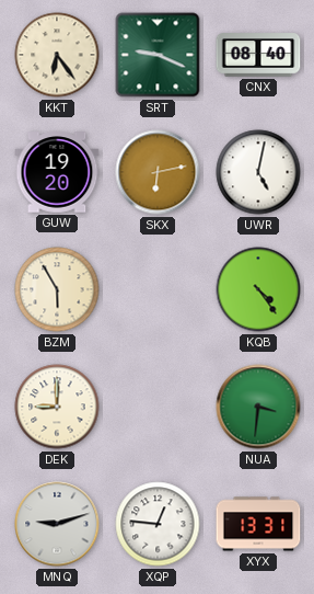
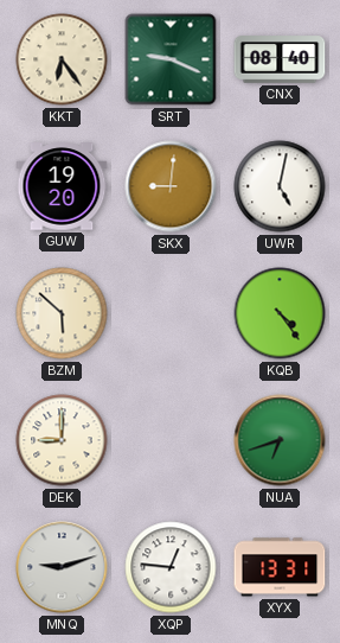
SKX: 6:13 -> 9:01 (171, 186)
BZM: 5:55 -> 5:52 (62, 313)
NUA: 3:31 -> 6:42 (280, 440)
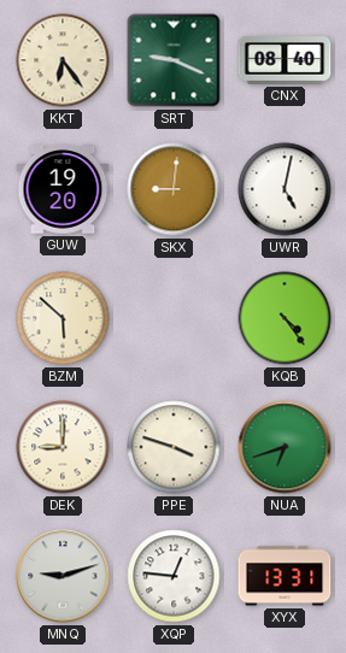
PPE: none -> 3:48 (174, 447)
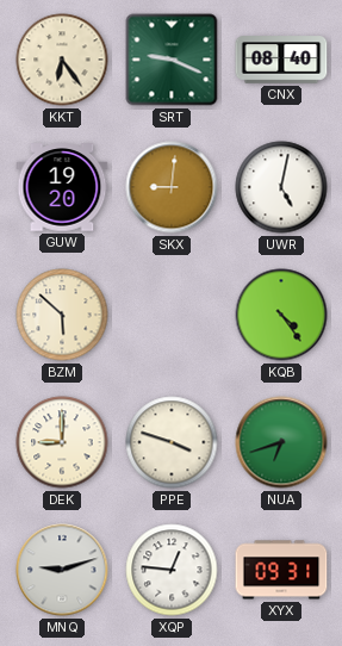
XYX: 13:31 -> 09:31 (281, 570)
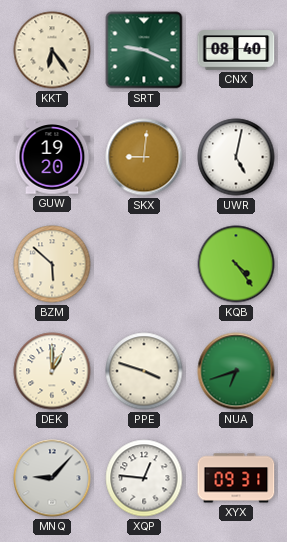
DEK: 9:00 -> 1:00 (52, 371)
MNQ: 9:12 -> 9:07 (52, 478)
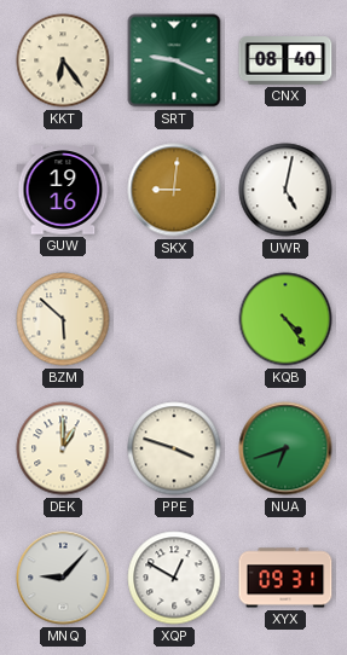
GUW: 19:20 -> 19:16 (63, 190)
XQP: 12:46 -> 12:50 (174, 578)
